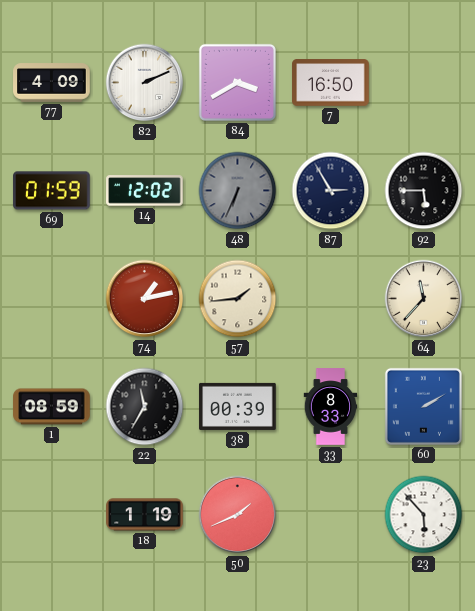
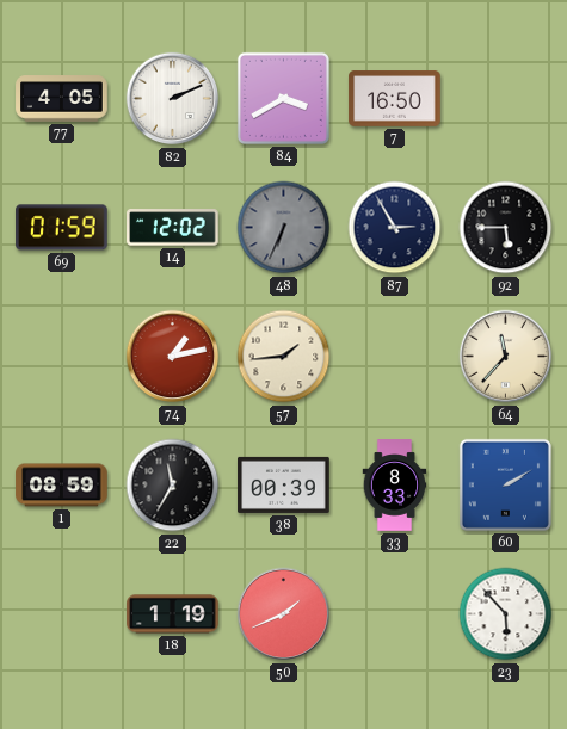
77: 4:09 -> 4:05 (62, 99)
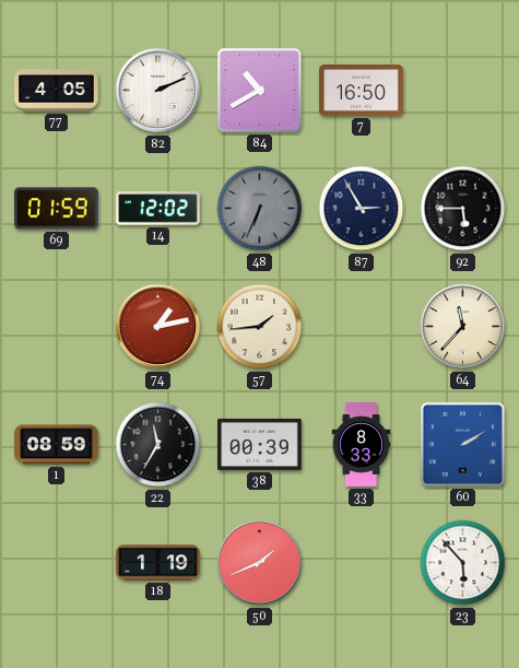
84: 3:40 -> 10:40 (259, 90)
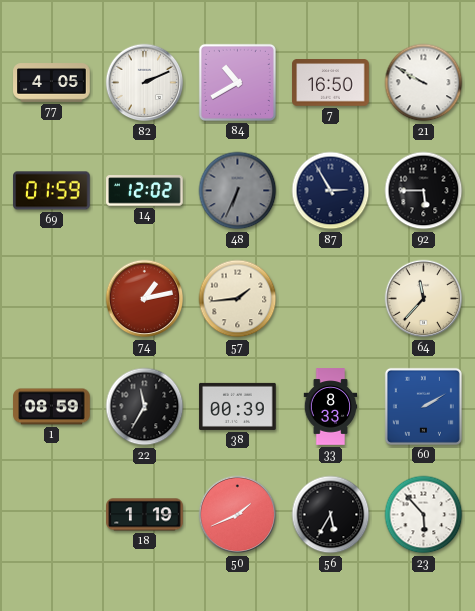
21: none -> 9:50 (424, 83)
56: none -> 5:35 (331, 515)
